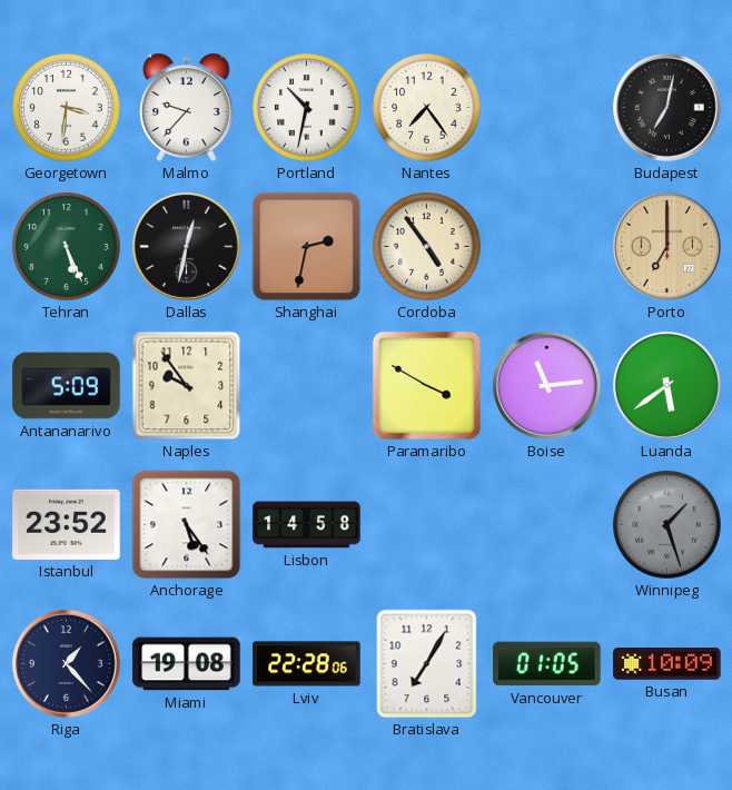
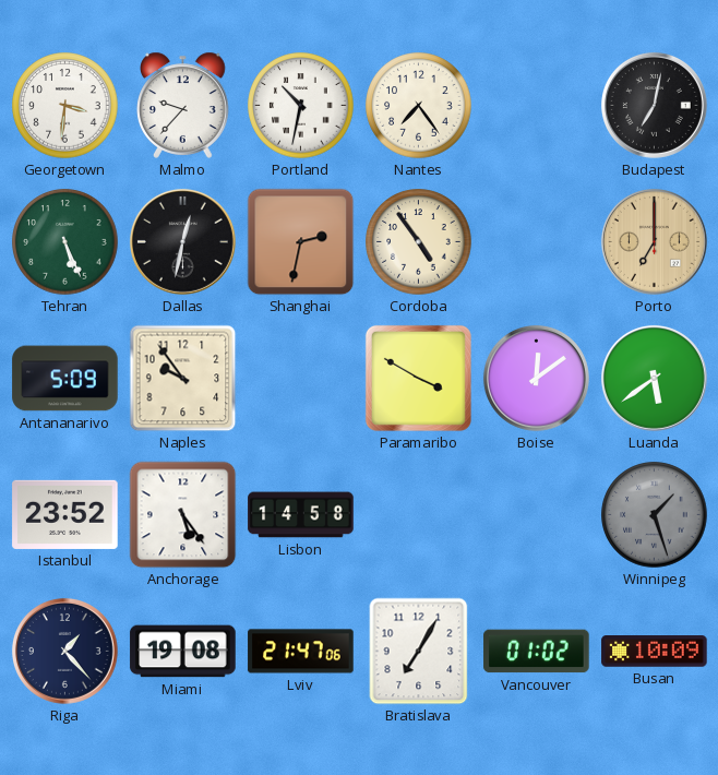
Boise: 11:14 -> 12:09 (536, 378)
Lviv: 22:28 -> 21:47 (301, 652)
Vancouver: 01:05 -> 01:02 (537, 652)
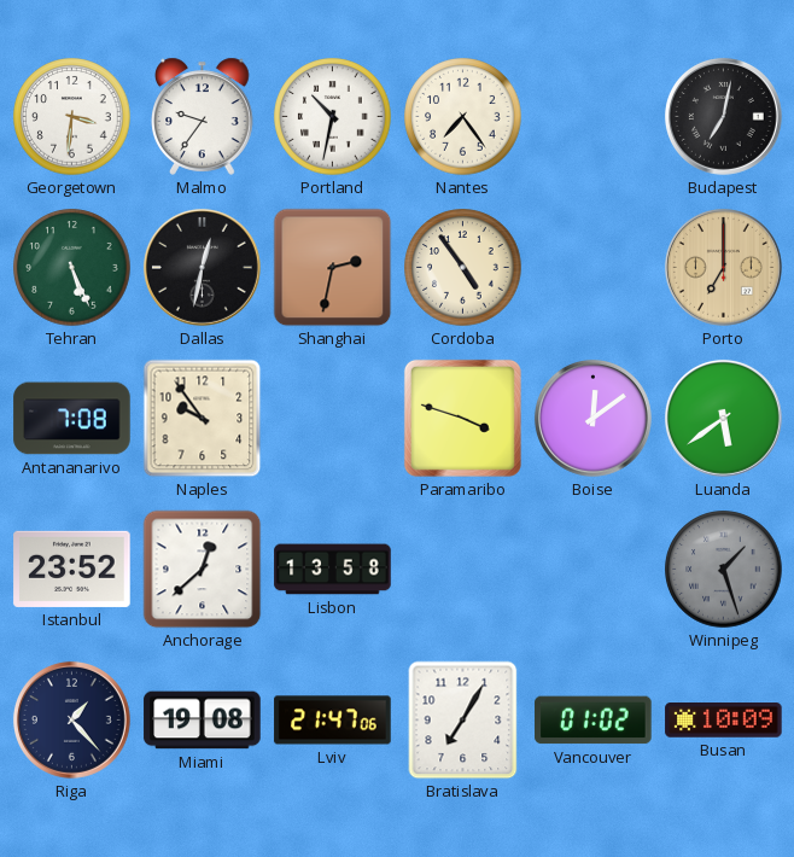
Malmo: 9:37 -> 9:36 (203, 116)
Antananarivo: 5:09 -> 7:08 (72, 419)
Paramaribo: 3:50 -> 3:48 (462, 418)
Anchorage: 5:24 -> 12:38 (203, 570)
Lisbon: 14:58 -> 13:58 (333, 570)
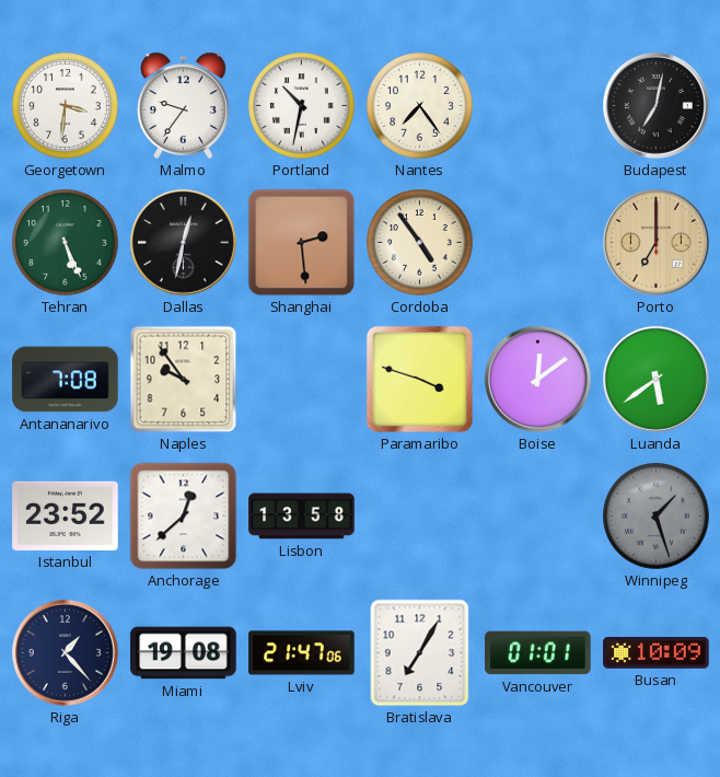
Shanghai: 2:32 -> 2:29 (302, 243)
Vancouver: 01:02 -> 01:01 (538, 653)
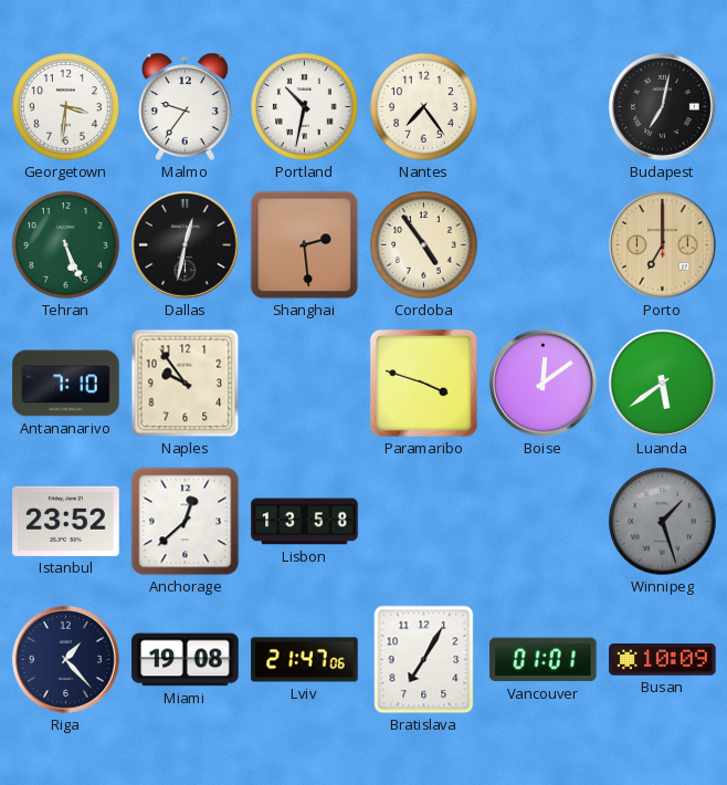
Antananarivo: 7:08 -> 7:10 (66, 384)
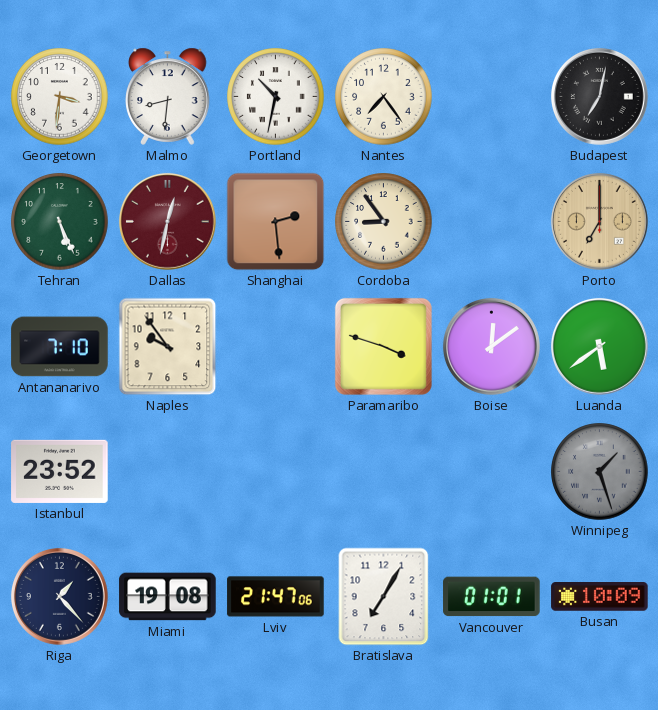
Malmo: 9:36 -> 8:31 (168, 96)
Dallas dial: black -> burgundy (167, 221)
Cordoba: 4:54 -> 8:54 (384, 222)
Anchorage: 12:38 -> none (186, 522)
Lisbon: 13:58 -> none (305, 522)
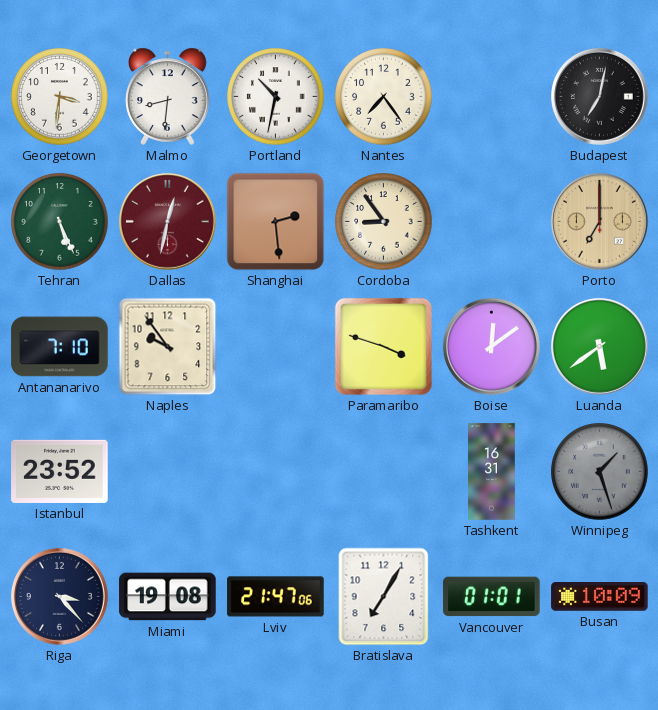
Tashkent: none -> 16:31 (492, 472)
Riga: 1:23 -> 3:23 (59, 596)
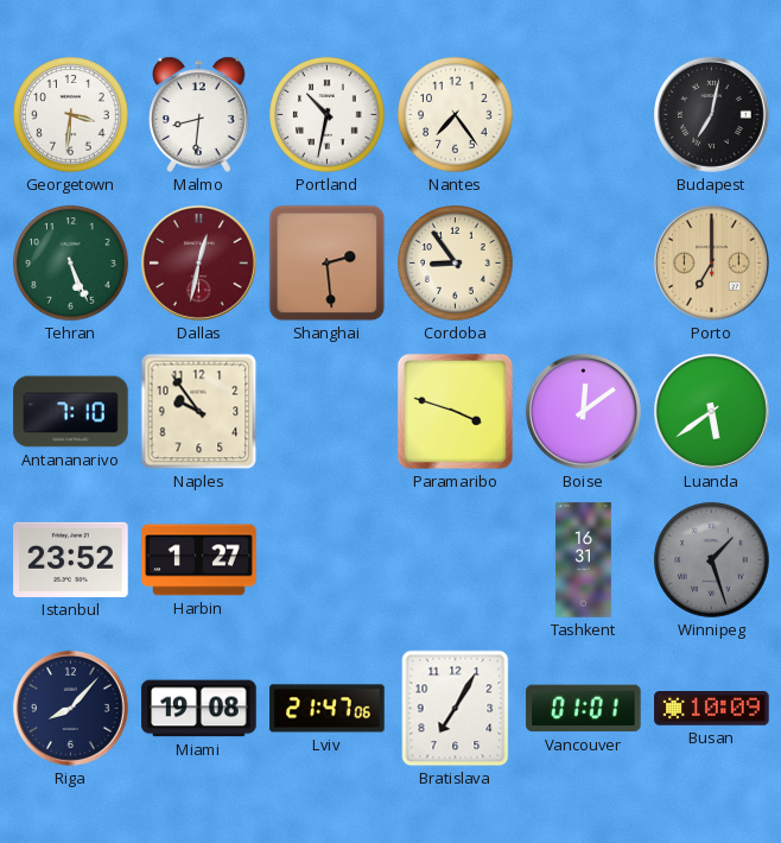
Harbin: none -> 1:27 (199, 560)
Riga: 3:23 -> 8:07 (70, 708)
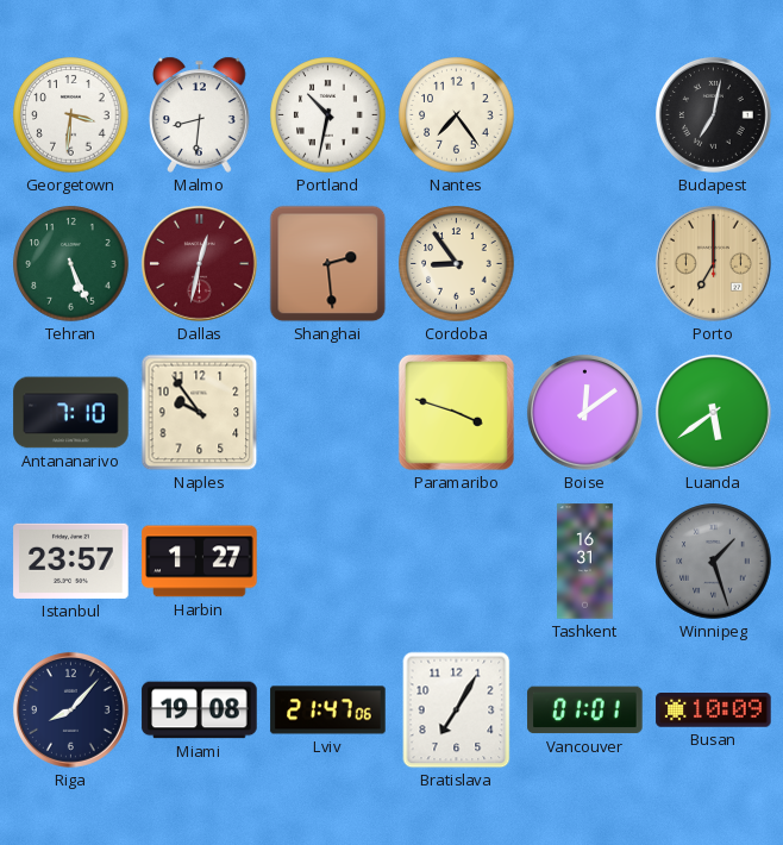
Istanbul: 23:52 -> 23:57 (71, 561)
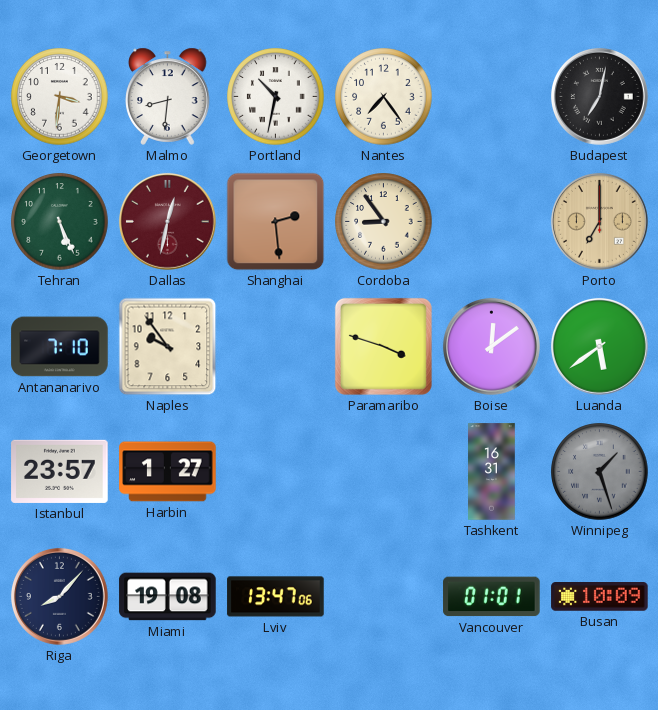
Lviv: 21:47 -> 13:47 (276, 597)
Bratislava: 7:05 -> none (457, 711)
